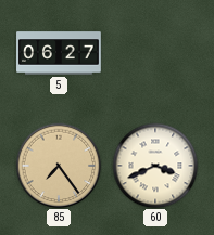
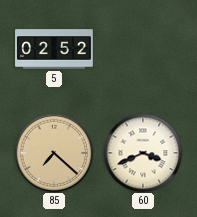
5: 06:27 -> 02:52 (54, 49)
85: 7:24 -> 7:22 (54, 153)
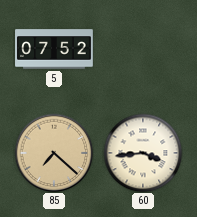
5: 02:52 -> 07:52 (54, 49)
60: 3:41 -> 3:44 (143, 153)
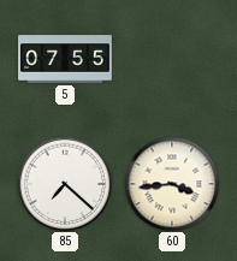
5: 07:52 -> 07:55 (65, 59)
85 dial: champagne -> white (65, 184)
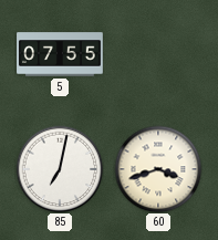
85: 7:22 -> 7:02 (60, 169)
60: 3:44 -> 3:42 (158, 169)
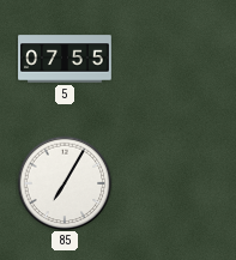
85: 7:02 -> 7:05 (65, 183)
60: 3:42 -> none (158, 169)
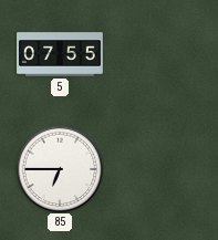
85: 7:05 -> 6:45 (60, 169)
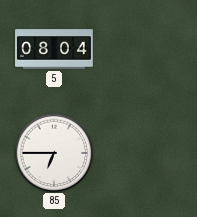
5: 07:55 -> 08:04 (54, 49)
